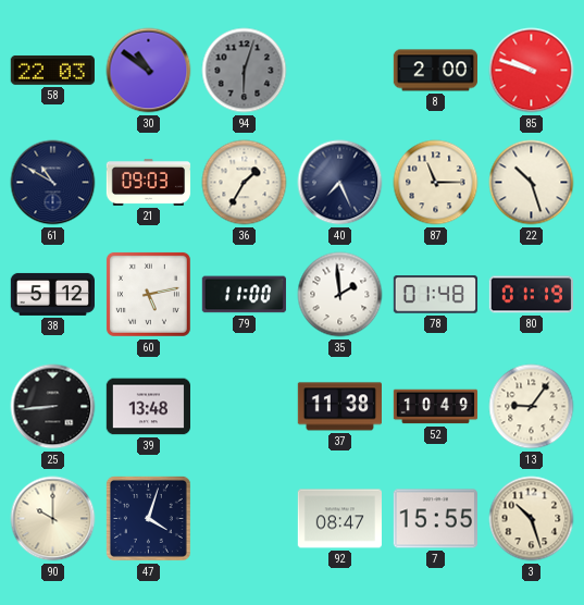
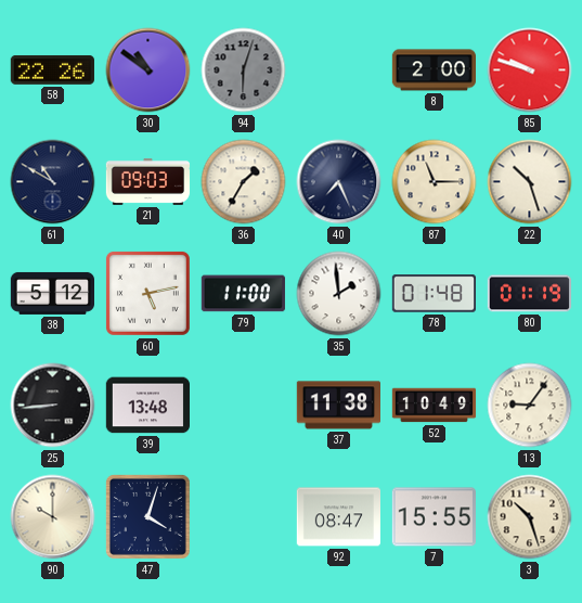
58: 22:03 -> 22:26 (52, 69)
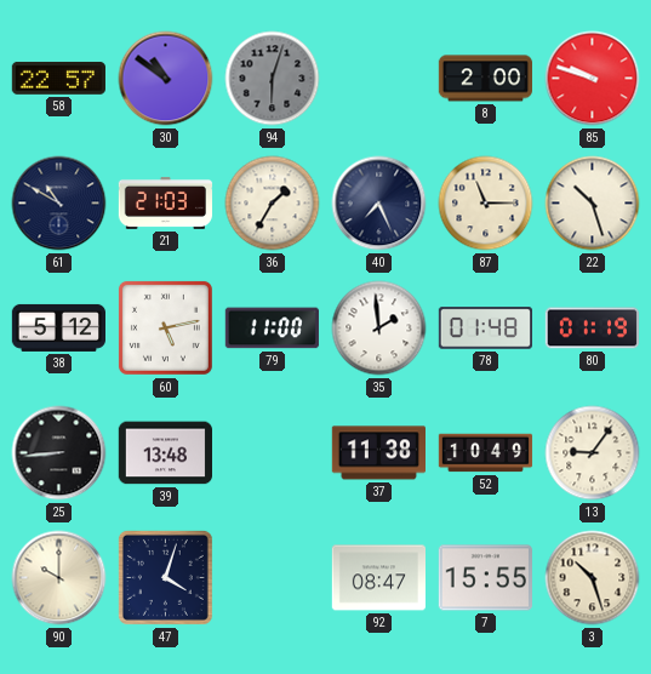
58: 22:26 -> 22:57 (58, 78)
21: 09:03 -> 21:03 (166, 202)
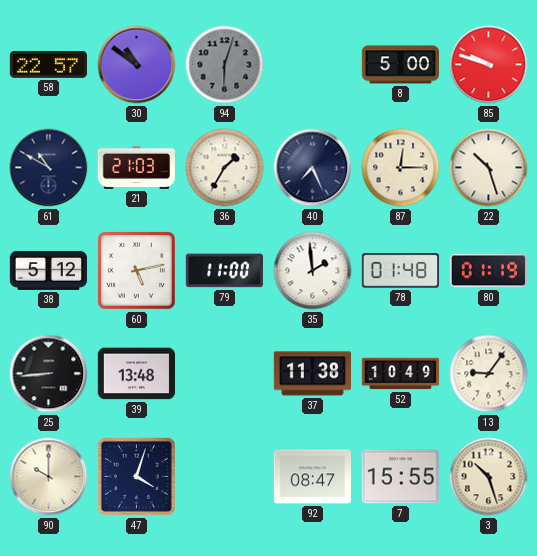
8: 2:00 -> 5:00 (400, 65)
87: 11:15 -> 12:15 (401, 168)
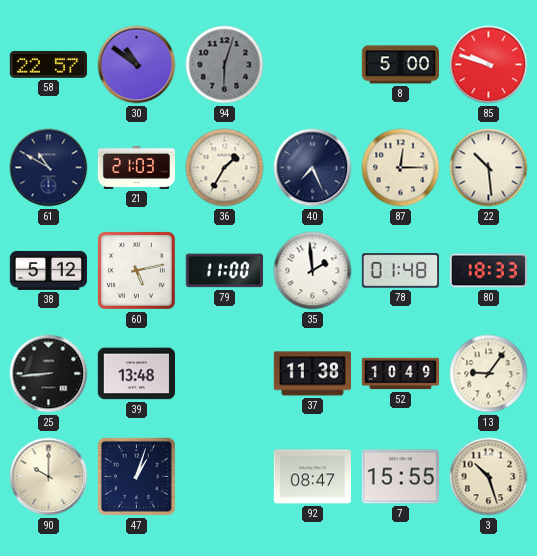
22: 10:27 -> 10:29 (489, 168)
80: 01:19 -> 18:33 (488, 271)
47: 4:03 -> 1:03 (136, 476)
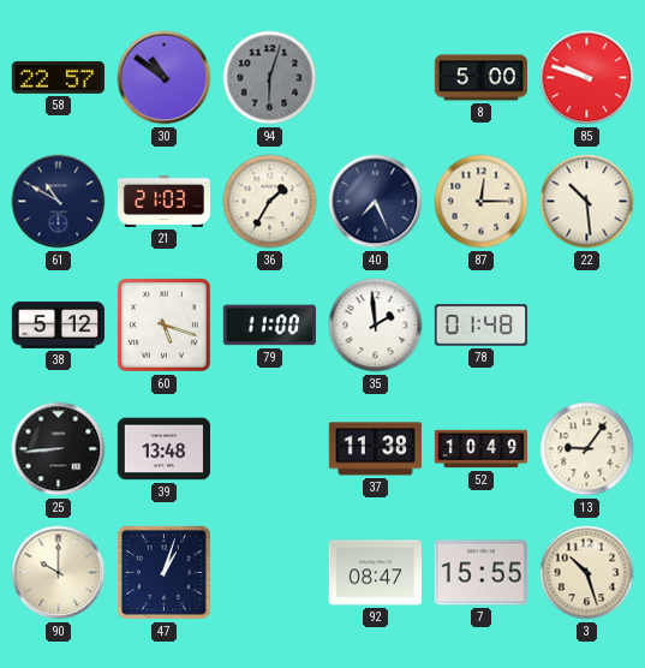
60: 5:13 -> 5:18 (163, 324)
80: 18:33 -> none (488, 271)
